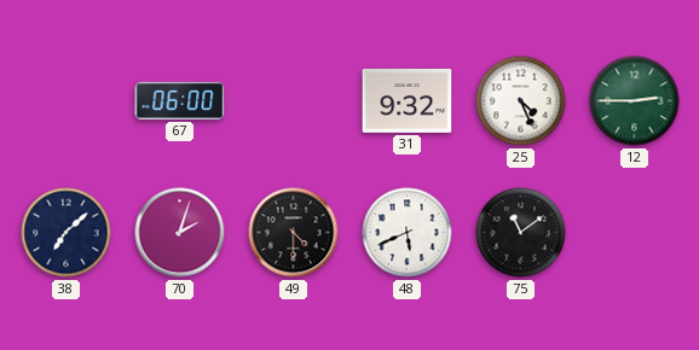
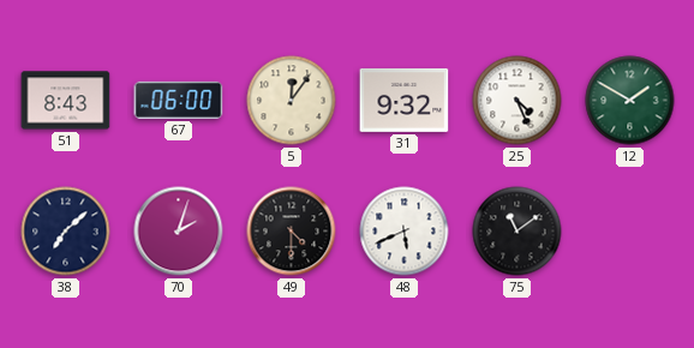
51: none -> 8:43 (66, 101)
5: none -> 12:06 (292, 101)
12: 2:45 -> 1:50 (630, 101)
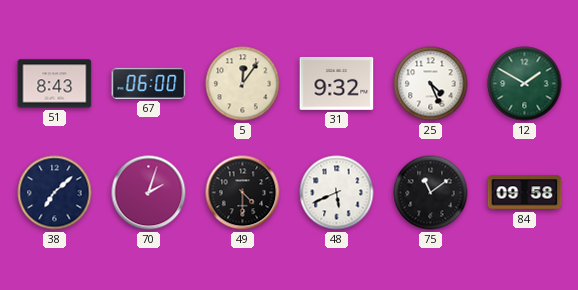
84: none -> 09:58 (525, 193)
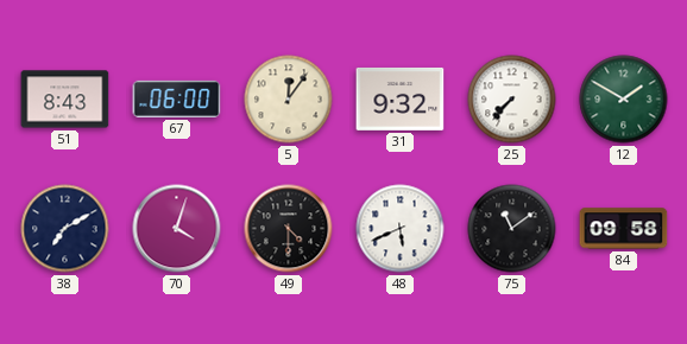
25: 4:26 -> 7:37 (512, 100)
38: 7:08 -> 7:10 (65, 229)
70: 2:03 -> 4:03 (177, 229)
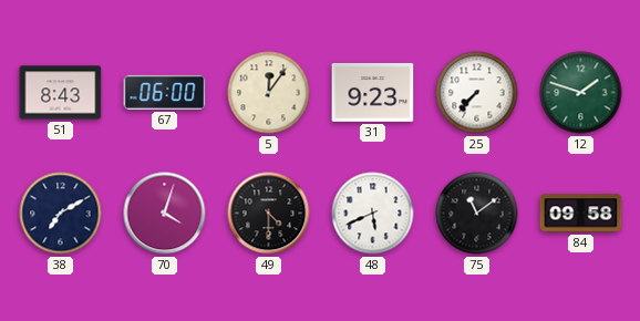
31: 9:32 -> 9:23 (373, 92)
12: 1:50 -> 1:48 (581, 93)
